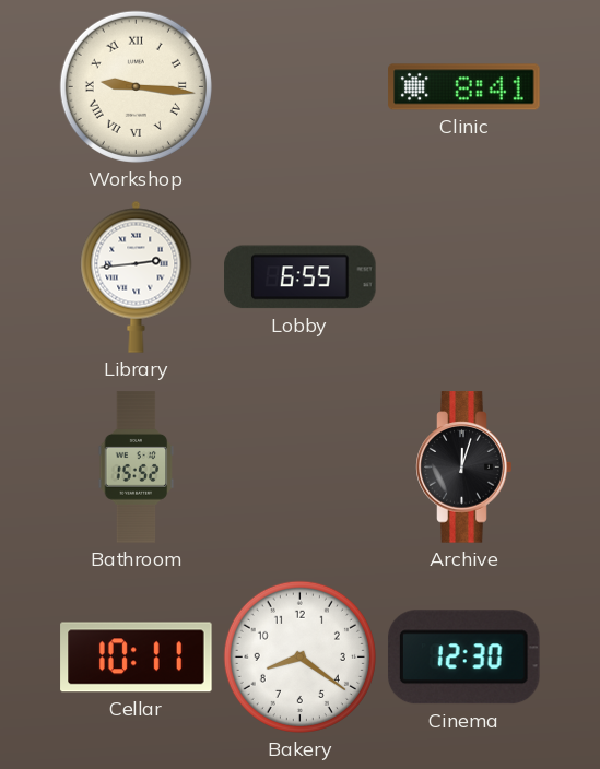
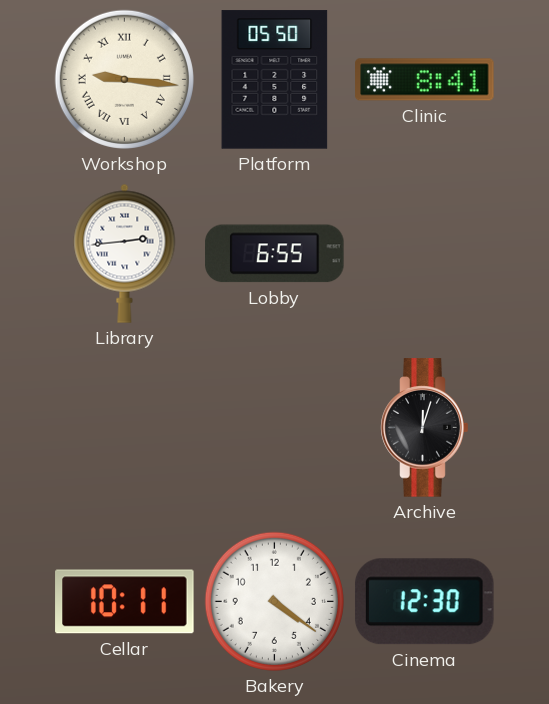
Platform: none -> 05:50 (275, 80)
Bathroom: 15:52 -> none (137, 468)
Bakery: 8:21 -> 4:21 (274, 601)
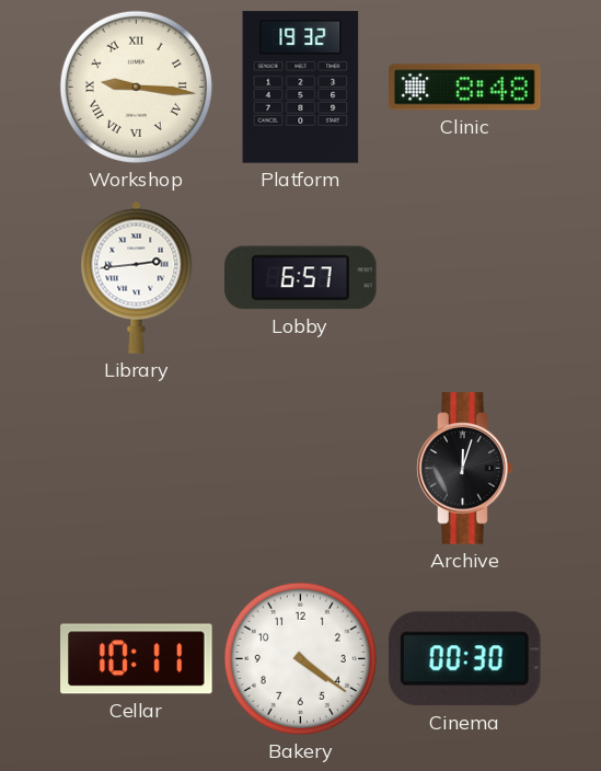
Platform: 05:50 -> 19:32 (301, 88)
Clinic: 8:41 -> 8:48 (465, 88)
Lobby: 6:55 -> 6:57 (301, 278)
Cinema: 12:30 -> 00:30 (464, 659)
